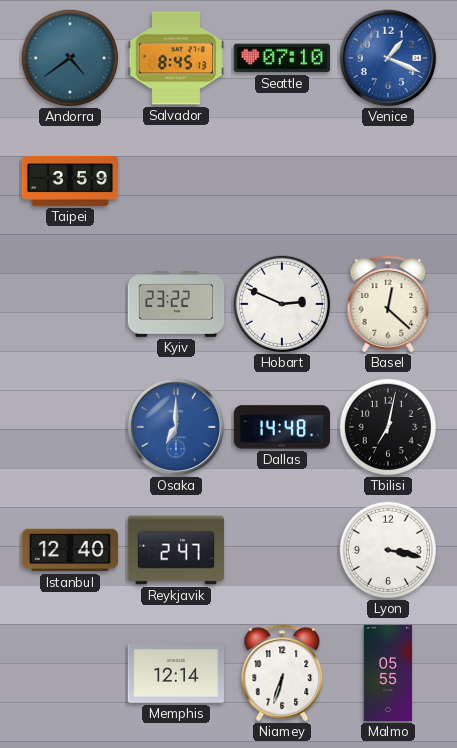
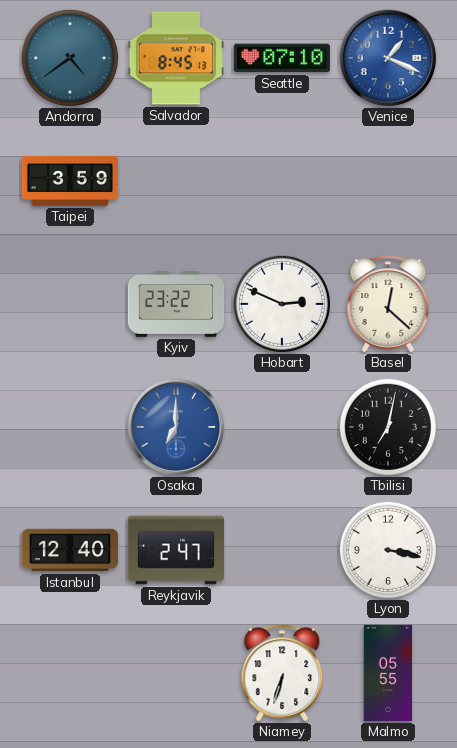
Dallas: 14:48 -> none (282, 427)
Memphis: 12:14 -> none (175, 674)
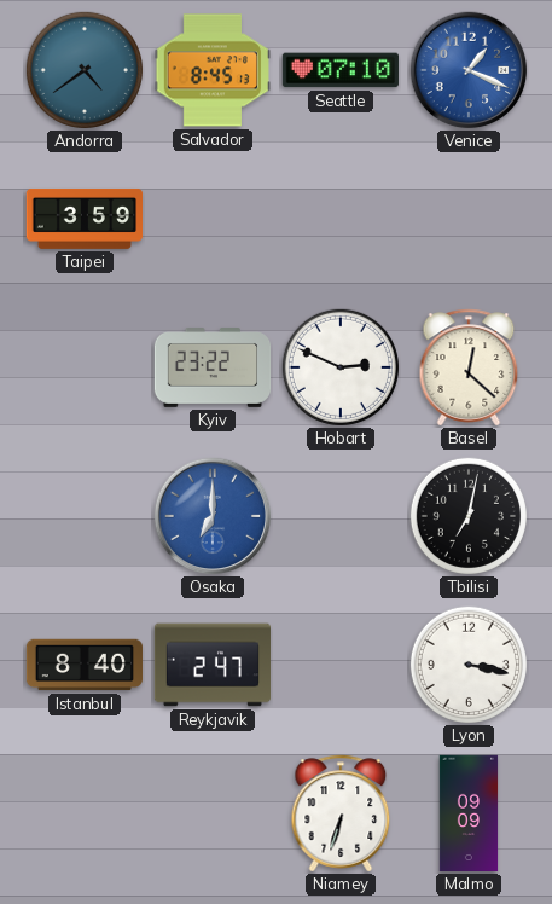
Istanbul: 12:40 -> 8:40 (83, 665)
Malmo: 05:55 -> 09:09 (469, 813)
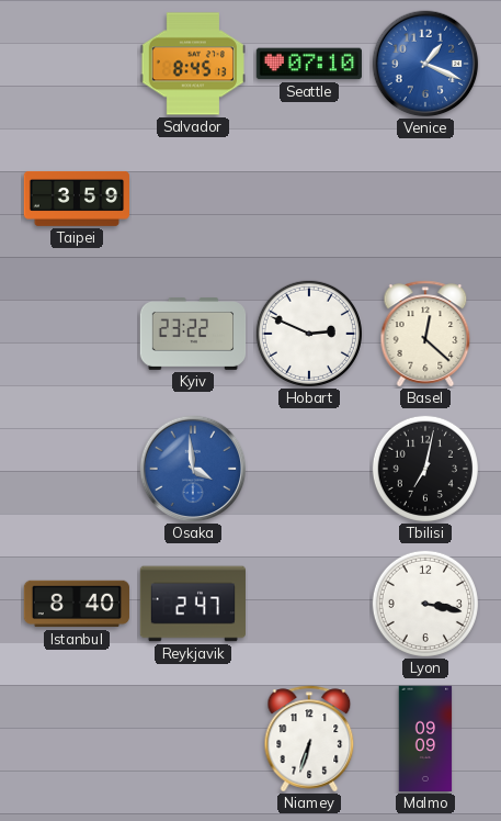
Andorra: 4:39 -> none (83, 69)
Osaka: 7:00 -> 3:59 (193, 469)
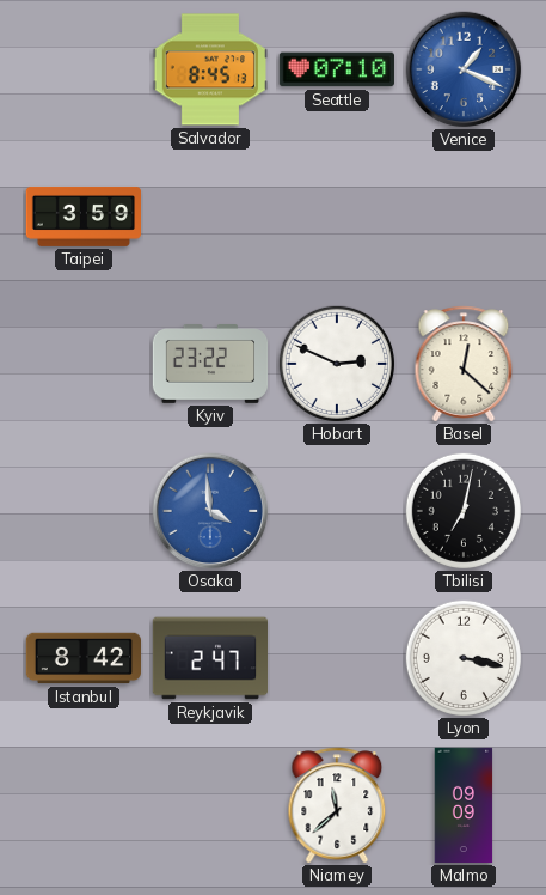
Istanbul: 8:40 -> 8:42 (82, 658)
Niamey: 6:33 -> 11:38 (337, 805)
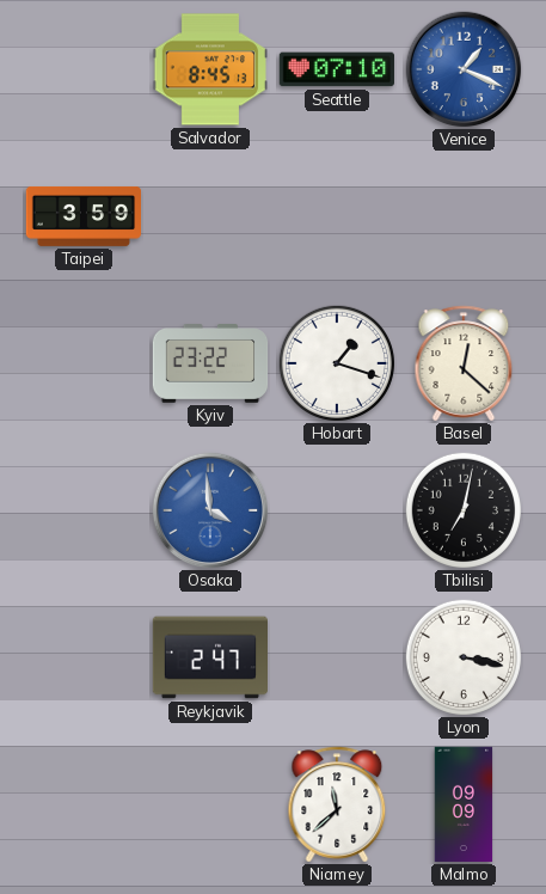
Hobart: 2:49 -> 1:18 (336, 362)
Istanbul: 8:42 -> none (82, 658)
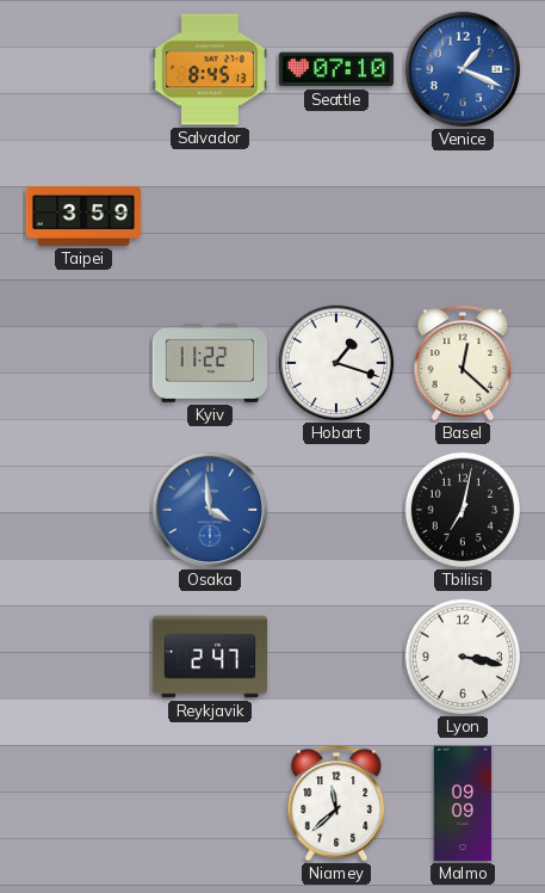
Kyiv: 23:22 -> 11:22 (210, 364)
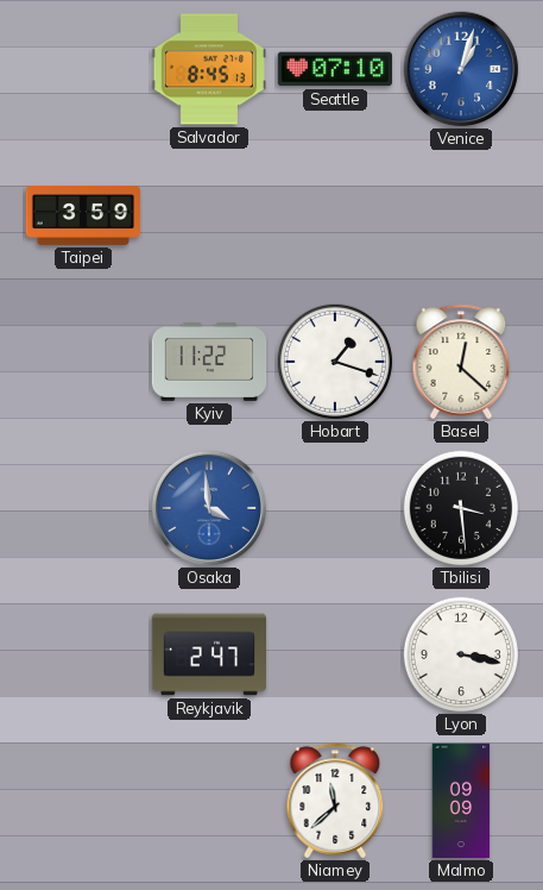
Venice: 1:19 -> 1:03 (461, 69)
Tbilisi: 7:02 -> 3:29 (460, 507)
